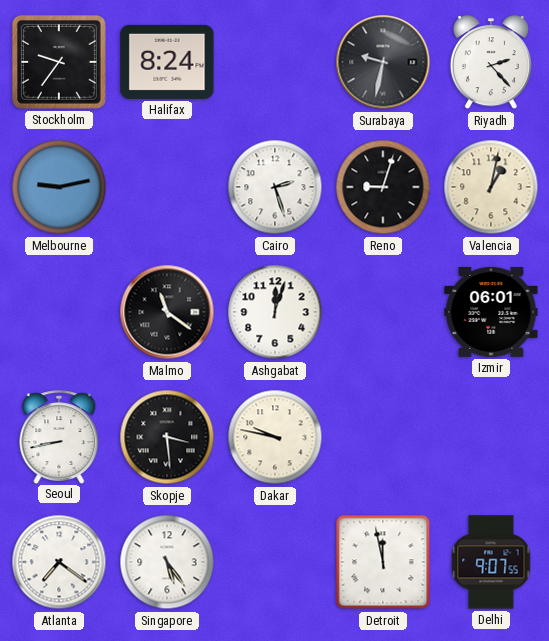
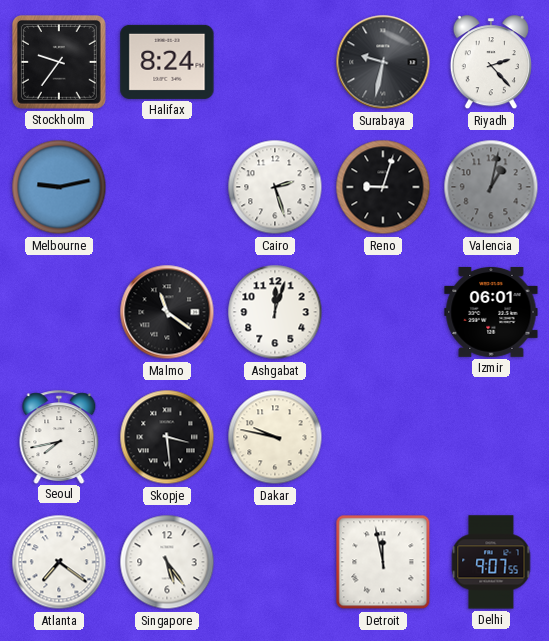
Valencia dial: cream -> grey (491, 187)
Seoul: 8:43 -> 7:43 (59, 437)
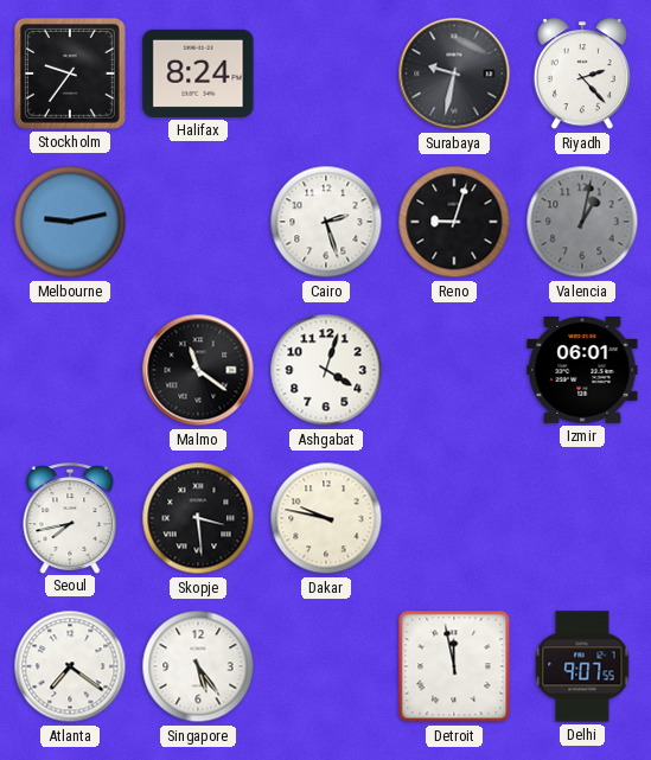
Ashgabat: 12:03 -> 4:03 (326, 370)
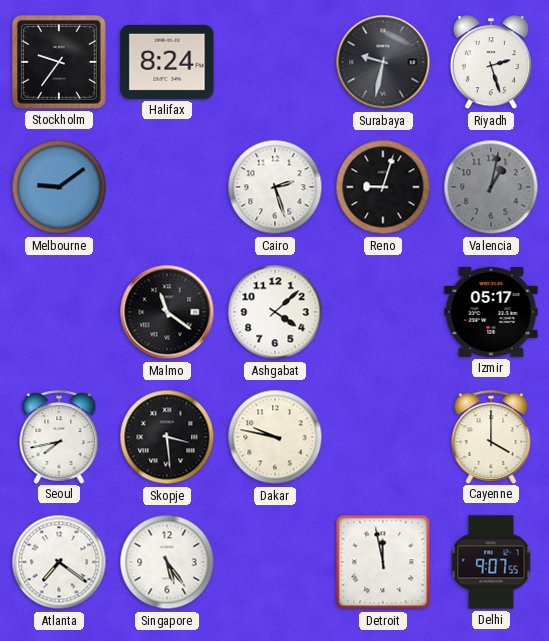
Riyadh: 2:23 -> 2:27 (491, 63)
Melbourne: 9:13 -> 9:09 (59, 187)
Ashgabat: 4:03 -> 4:08 (275, 312)
Izmir: 06:01 -> 05:17 (491, 312)
Cayenne: none -> 4:00 (491, 437)
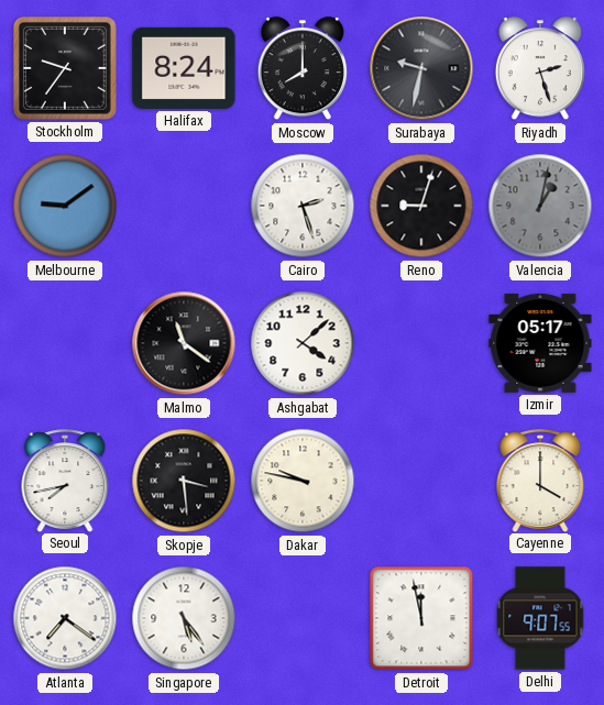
Moscow: none -> 8:00 (303, 69)
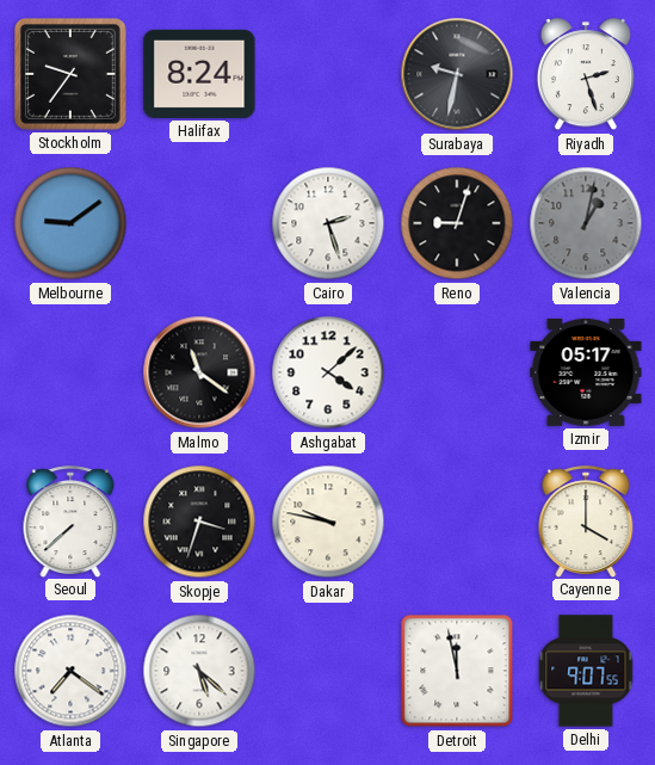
Moscow: 8:00 -> none (303, 69)
Seoul: 7:43 -> 7:38 (70, 522)
Skopje: 3:29 -> 3:33 (199, 522)
Singapore: 5:24 -> 5:22 (199, 671)
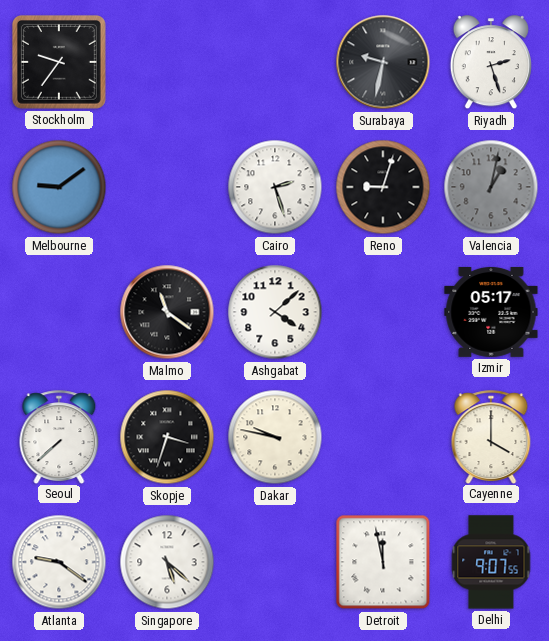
Halifax: 8:24 -> none (199, 74)
Atlanta: 7:21 -> 9:21 (59, 562)
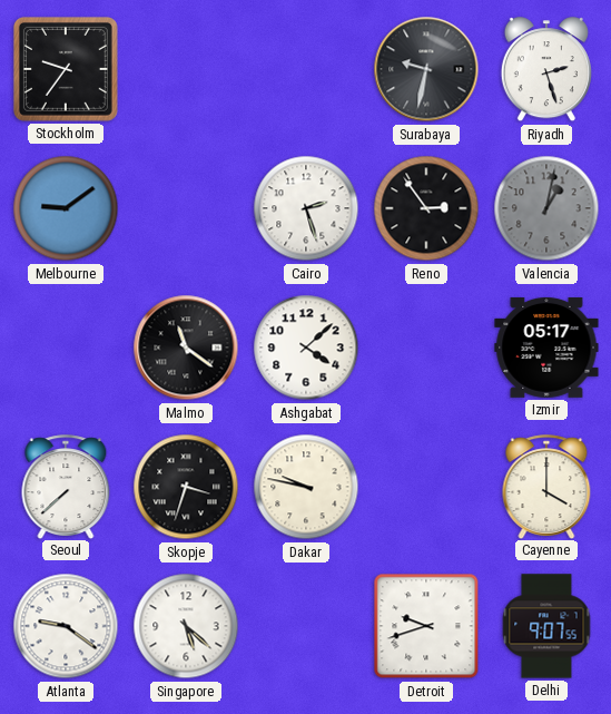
Reno: 9:03 -> 2:54 (426, 208)
Detroit: 11:58 -> 9:42 (426, 626)
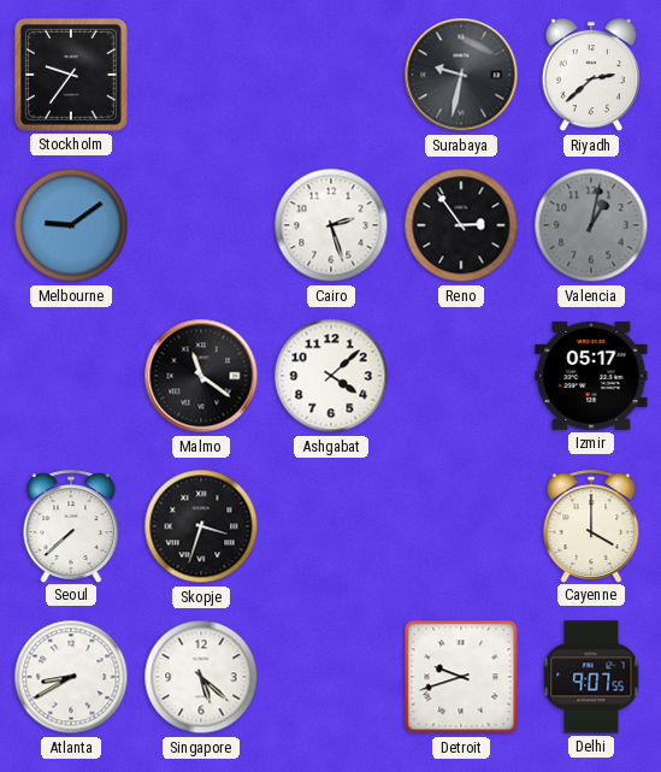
Riyadh: 2:27 -> 2:38 (591, 76)
Dakar: 9:47 -> none (306, 487)
Atlanta: 9:21 -> 8:40 (71, 677)
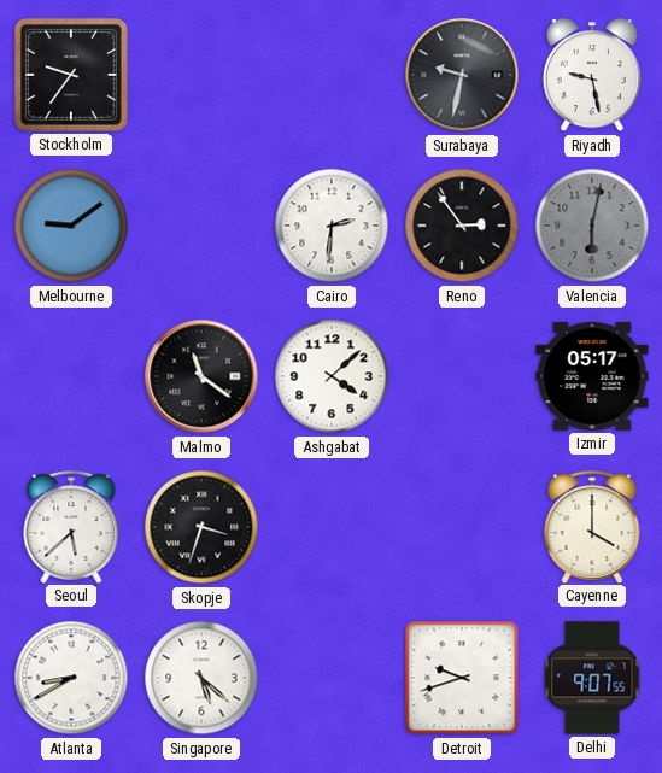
Riyadh: 2:38 -> 9:28 (592, 76)
Cairo: 2:27 -> 2:31 (332, 226)
Valencia: 1:02 -> 6:02 (592, 226)
Seoul: 7:38 -> 5:38 (71, 527)
